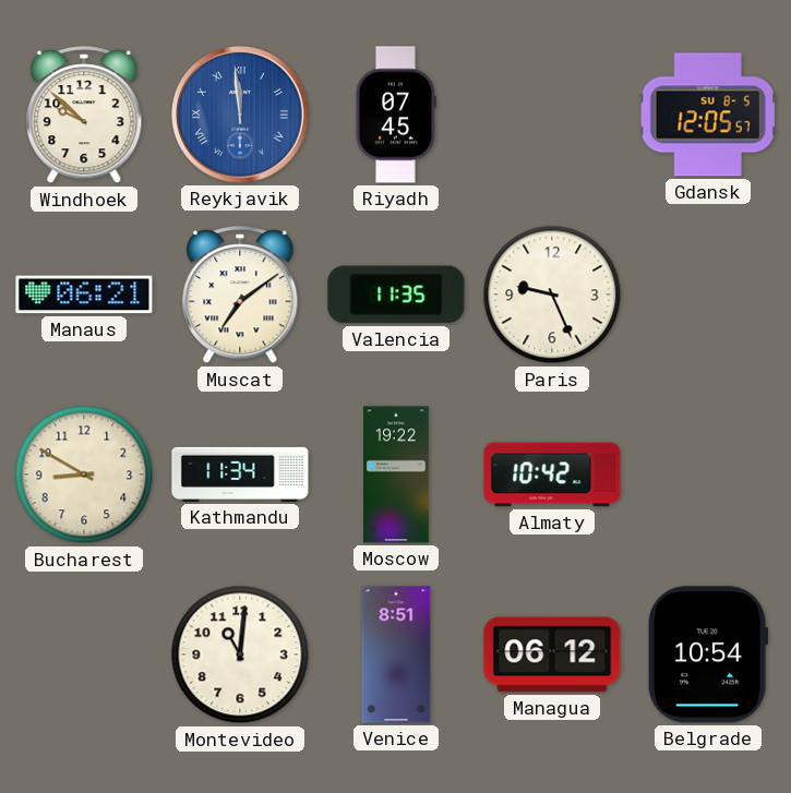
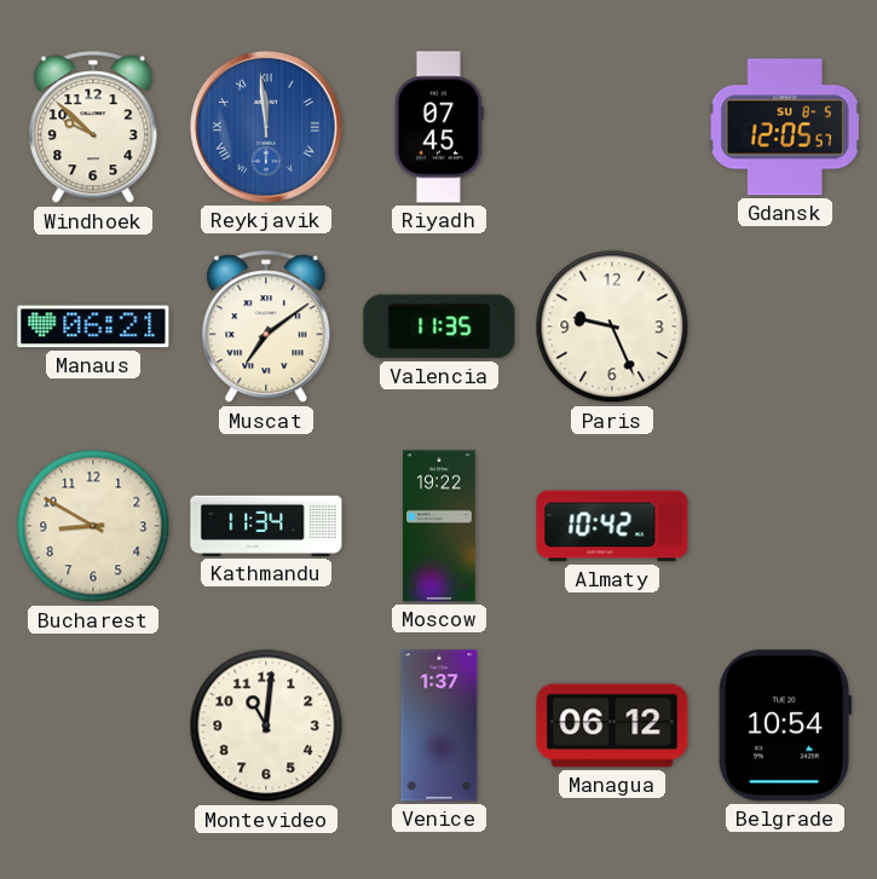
Venice: 8:51 -> 1:37 (439, 725)
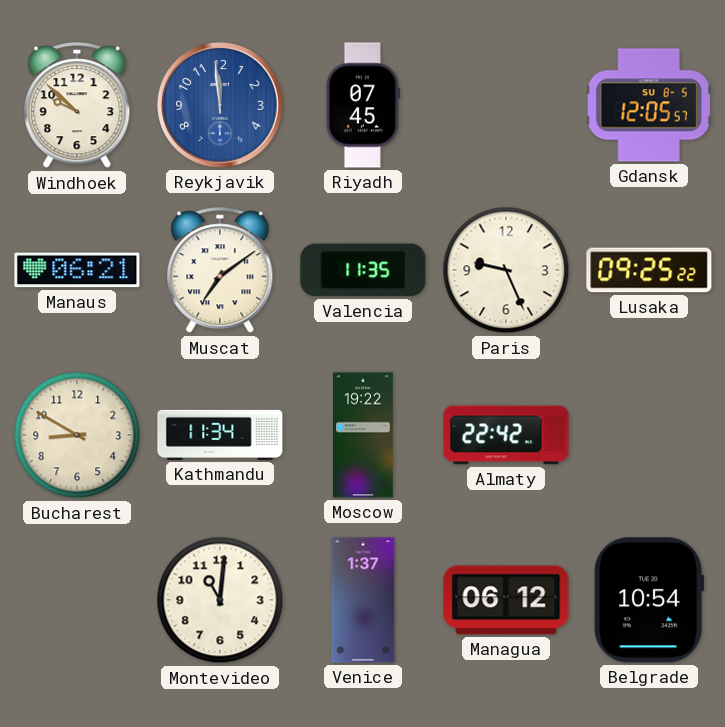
Reykjavik numerals: Roman -> Arabic (220, 105)
Lusaka: none -> 09:25 (649, 270)
Almaty: 10:42 -> 22:42 (506, 435)
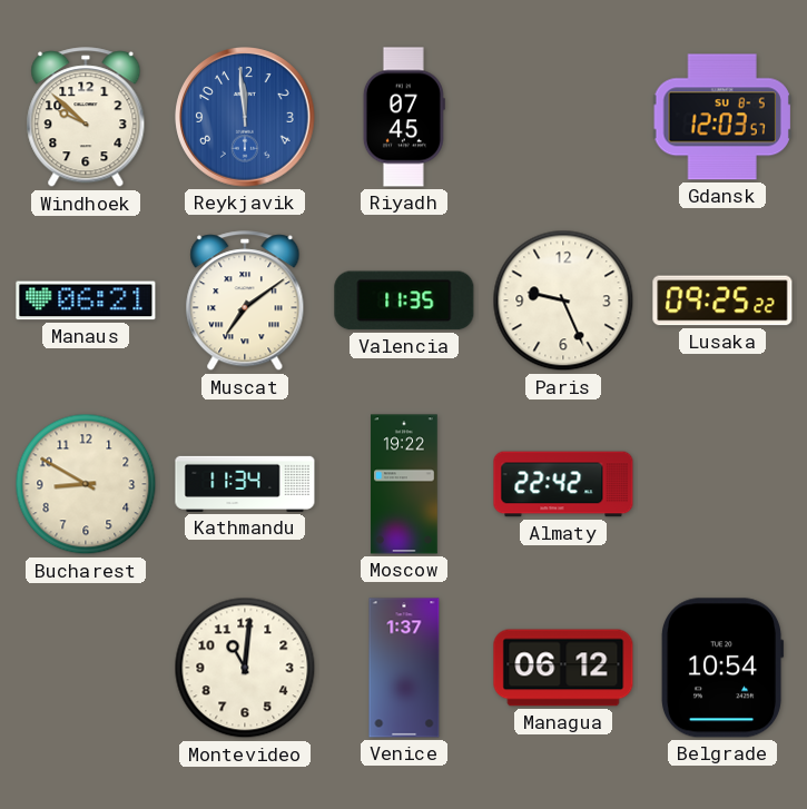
Gdansk: 12:05 -> 12:03 (722, 117)
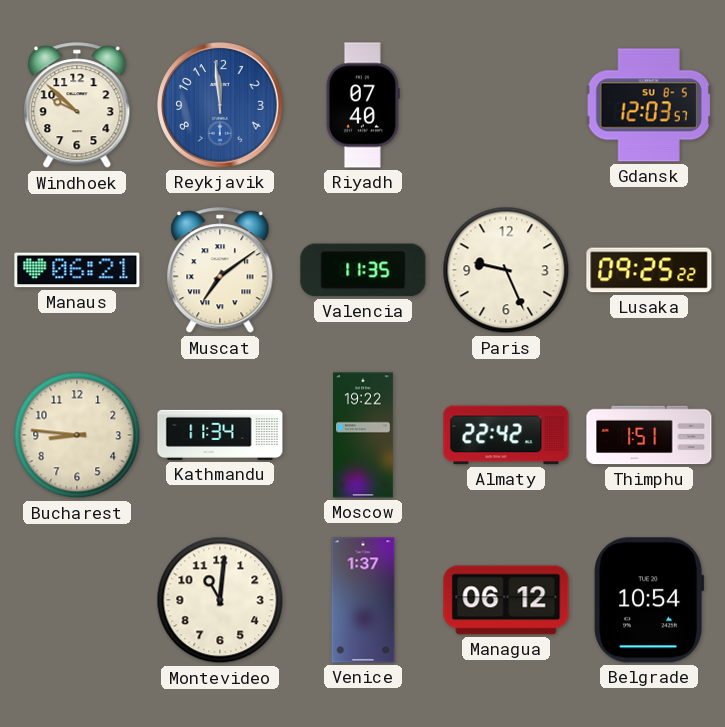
Riyadh: 07:45 -> 07:40 (363, 105)
Bucharest: 8:50 -> 8:46 (77, 435)
Thimphu: none -> 1:51 (649, 435)
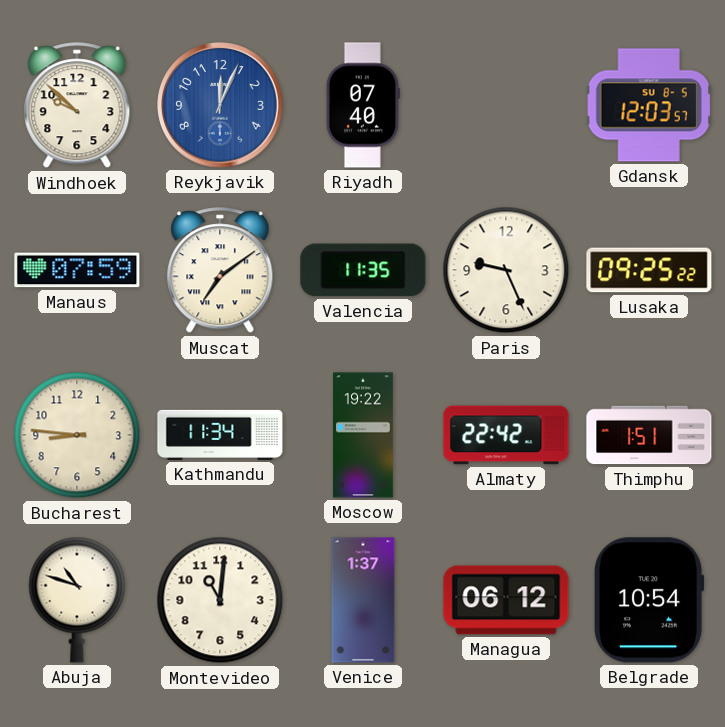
Reykjavik: 11:59 -> 12:04 (220, 105)
Manaus: 06:21 -> 07:59 (77, 270)
Abuja: none -> 10:48 (77, 600)
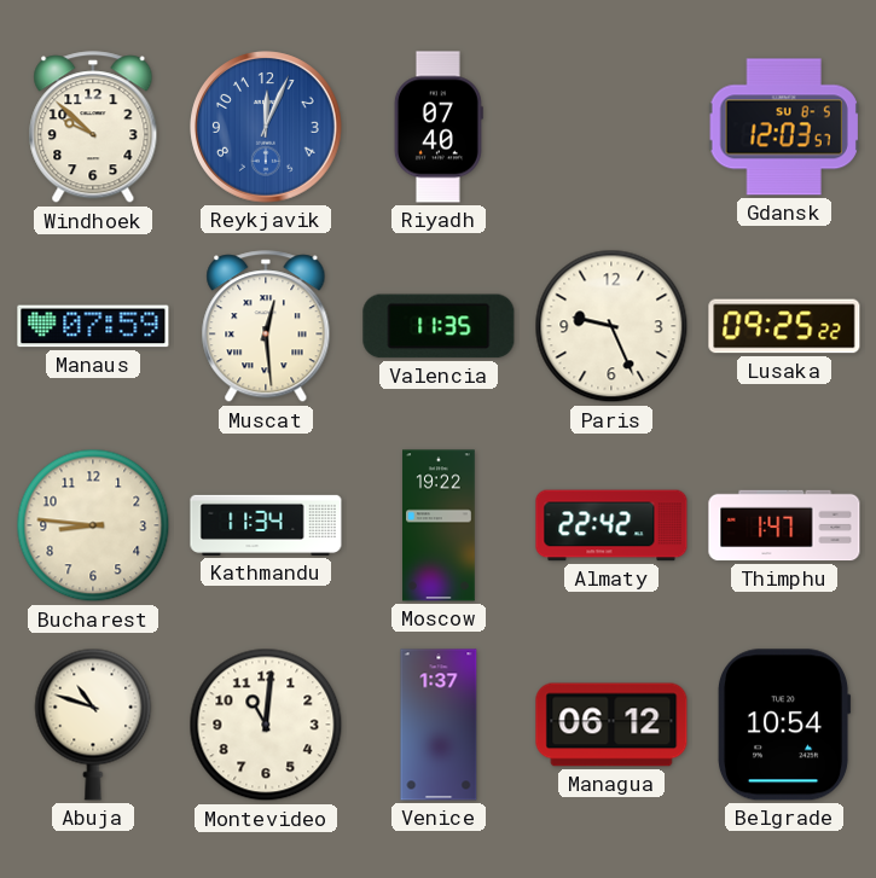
Muscat: 7:09 -> 12:29 (266, 327)
Thimphu: 1:51 -> 1:47 (784, 525)
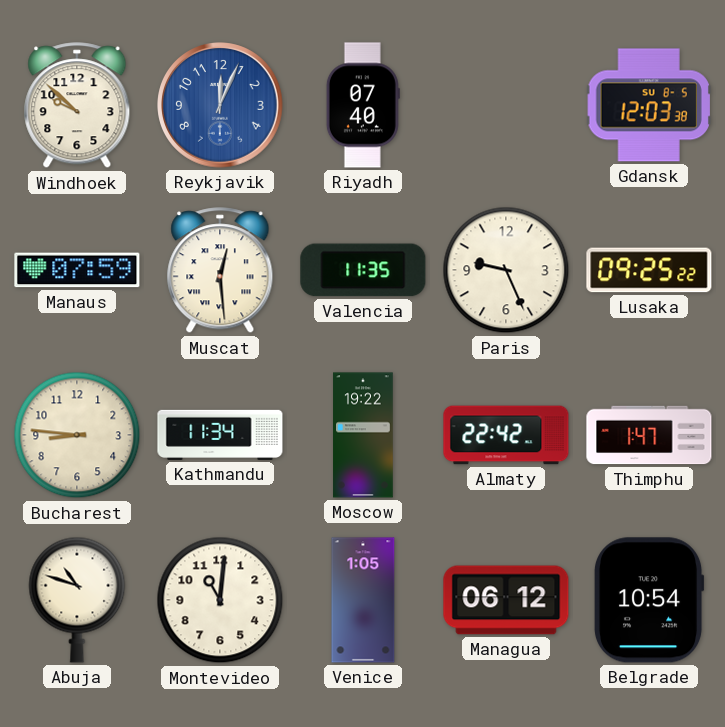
Gdansk: 12:03:57 -> 12:03:38 (649, 105)
Venice: 1:37 -> 1:05 (363, 600)
